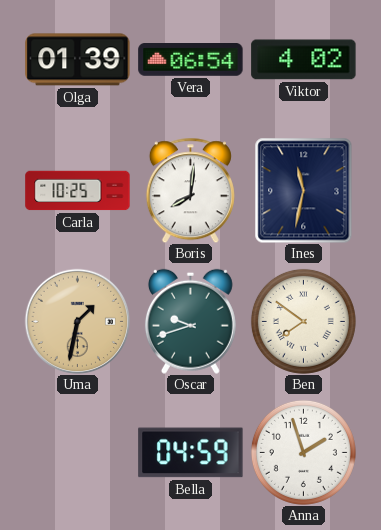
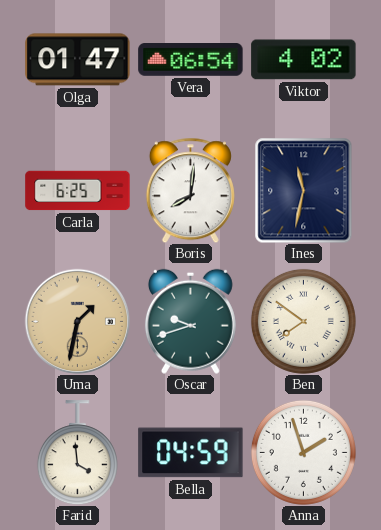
Olga: 01:39 -> 01:47 (78, 60)
Carla: 10:25 -> 6:25 (78, 191)
Farid: none -> 3:59 (77, 453)
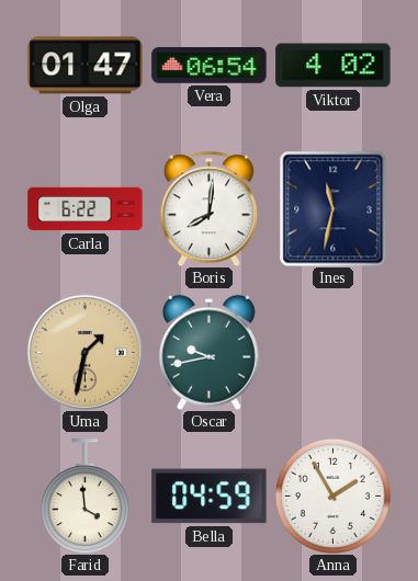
Carla: 6:25 -> 6:22 (86, 209)
Oscar: 9:42 -> 9:43 (208, 352)
Ben: 7:51 -> none (303, 321)
Anna: 1:57 -> 1:55 (332, 495)
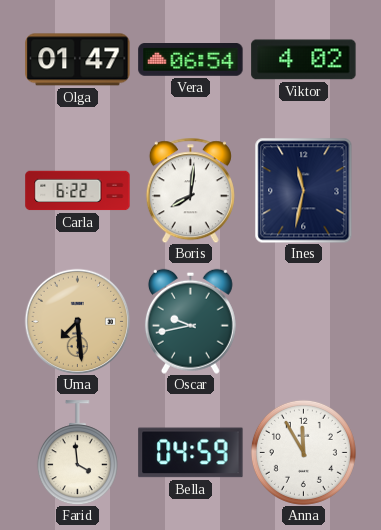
Uma: 1:32 -> 7:29 (77, 321)
Anna: 1:55 -> 11:55 (303, 452)
